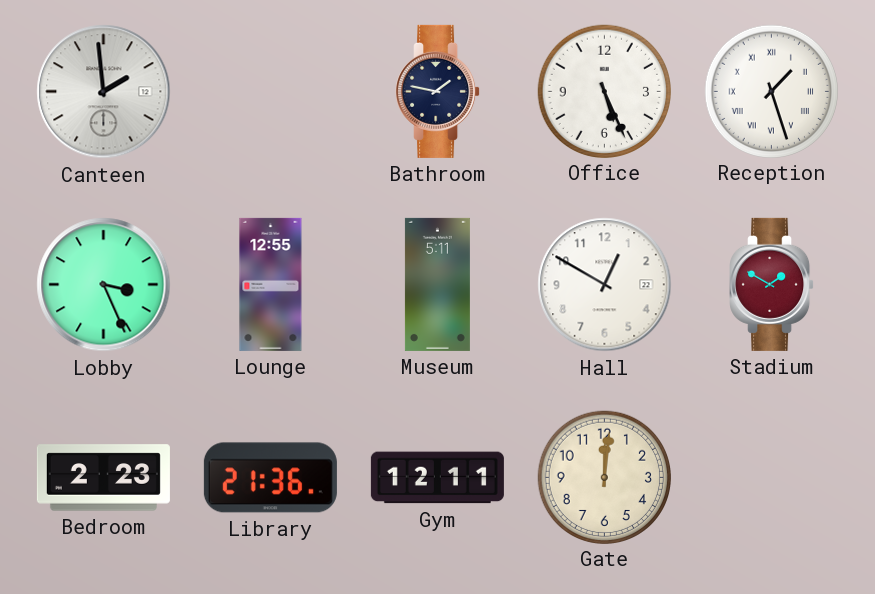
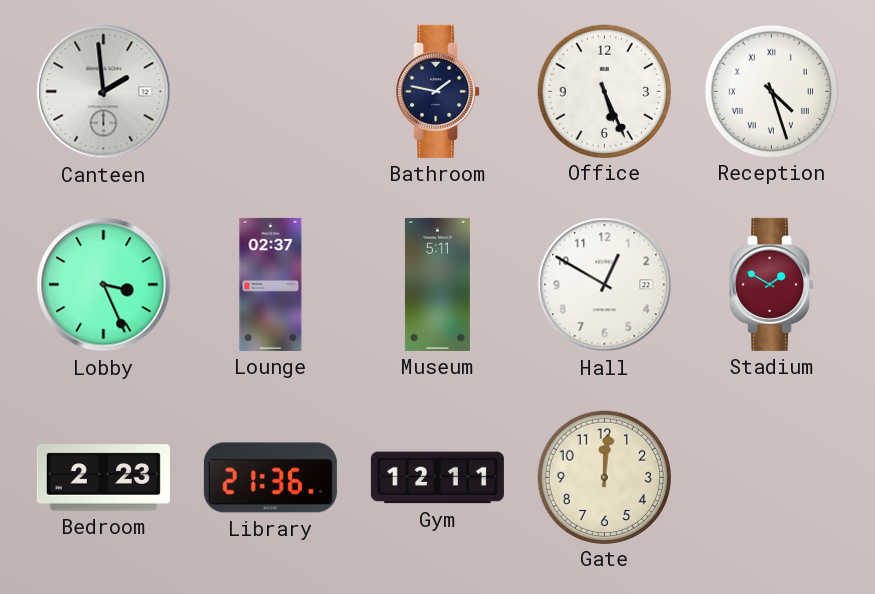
Reception: 1:27 -> 4:27 (771, 91)
Lounge: 12:55 -> 02:37 (271, 284)
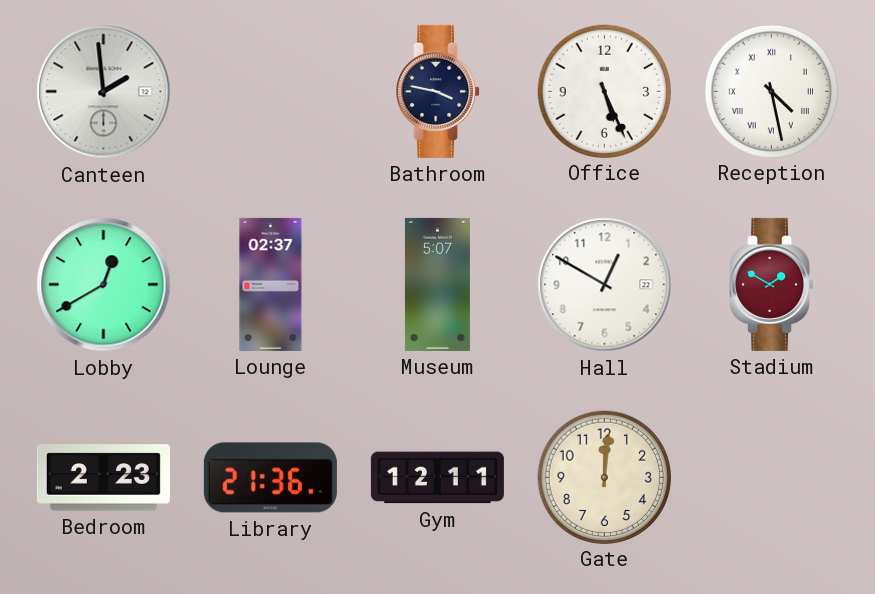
Bathroom: 1:47 -> 3:47 (438, 91)
Reception: 4:27 -> 4:28 (771, 91)
Lobby: 3:26 -> 12:40 (104, 285)
Museum: 5:11 -> 5:07 (437, 284)
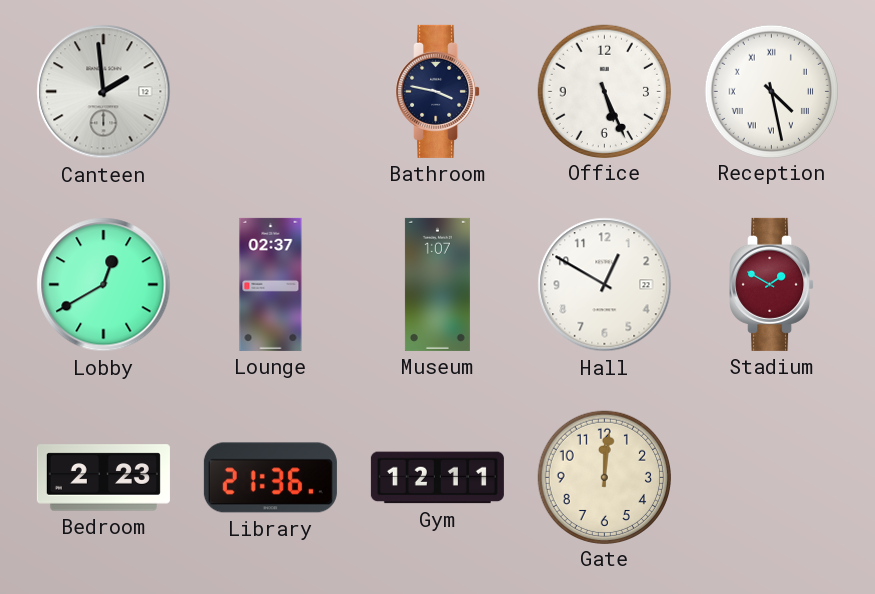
Museum: 5:07 -> 1:07 (437, 284)
